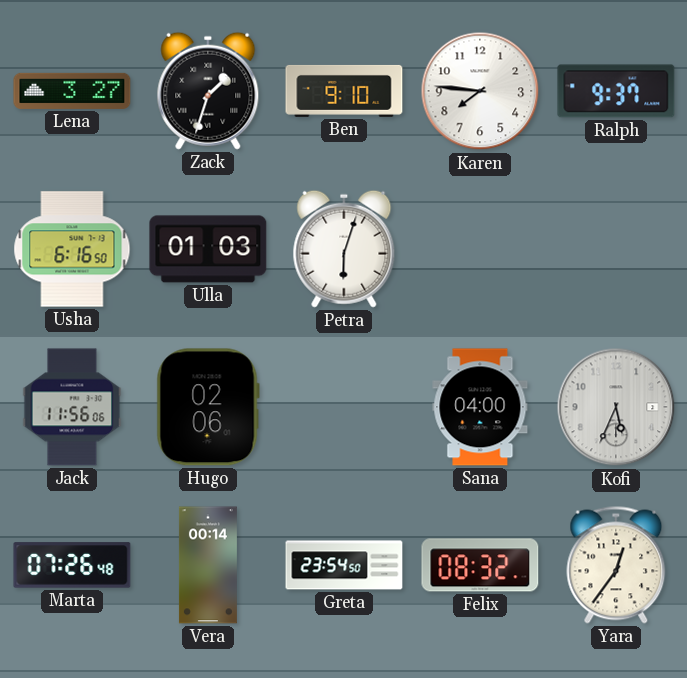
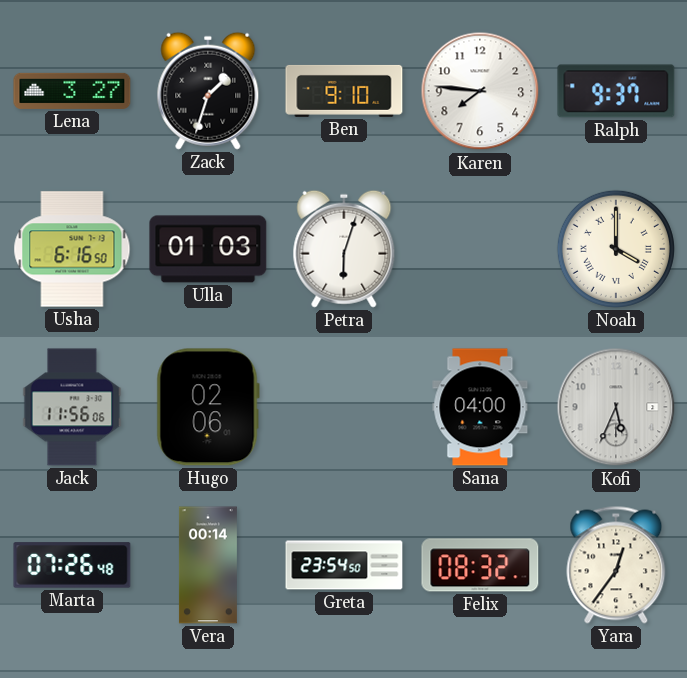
Noah: none -> 4:00 (616, 249)
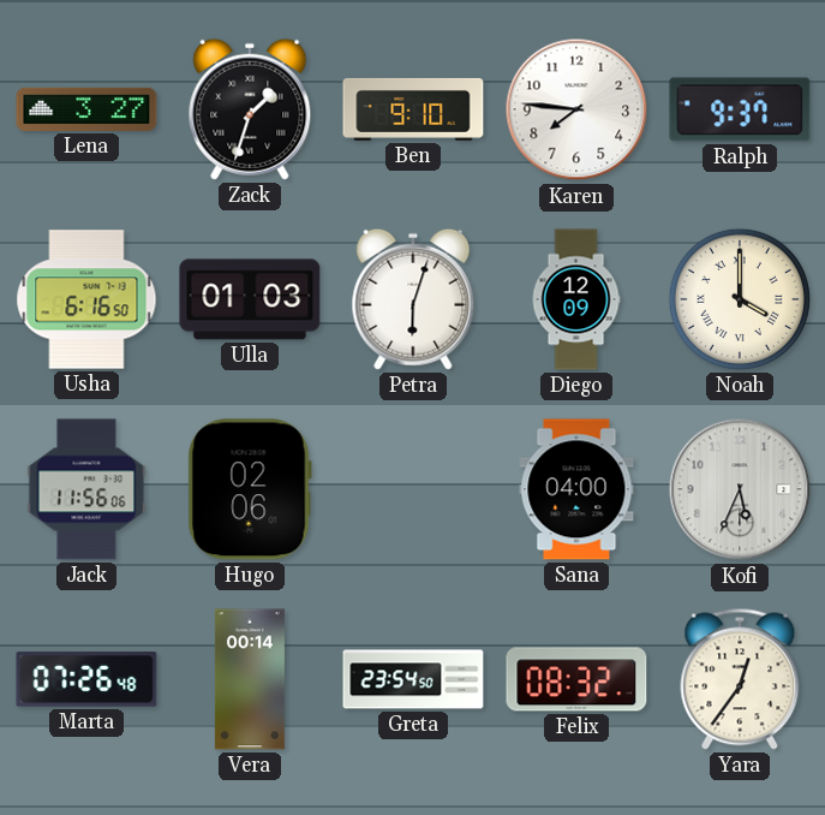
Diego: none -> 12:09 (576, 299)
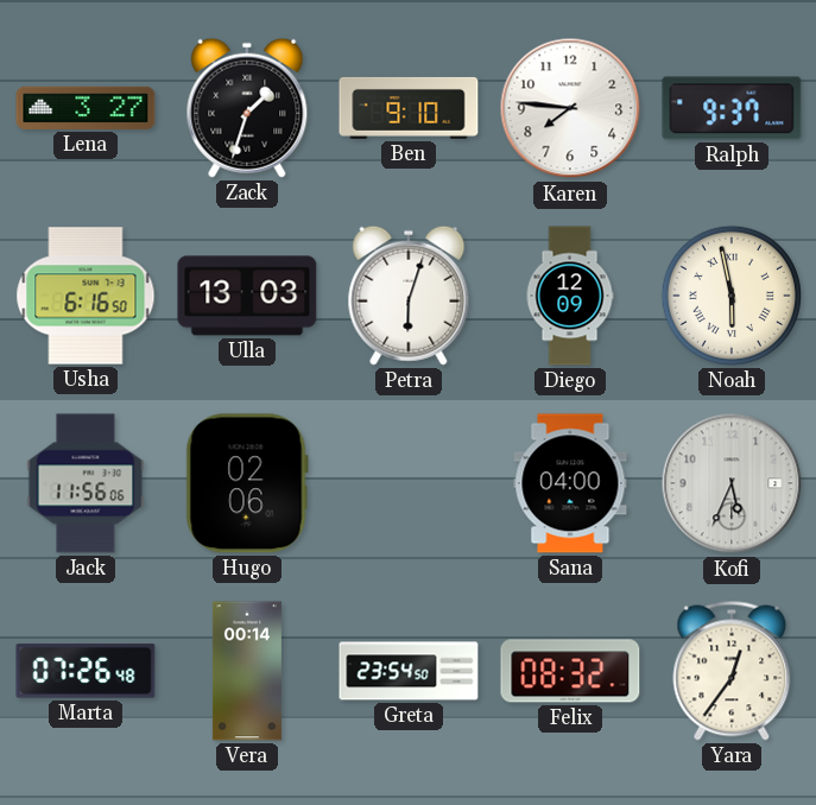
Ulla: 01:03 -> 13:03 (247, 296)
Noah: 4:00 -> 5:58 (732, 296)
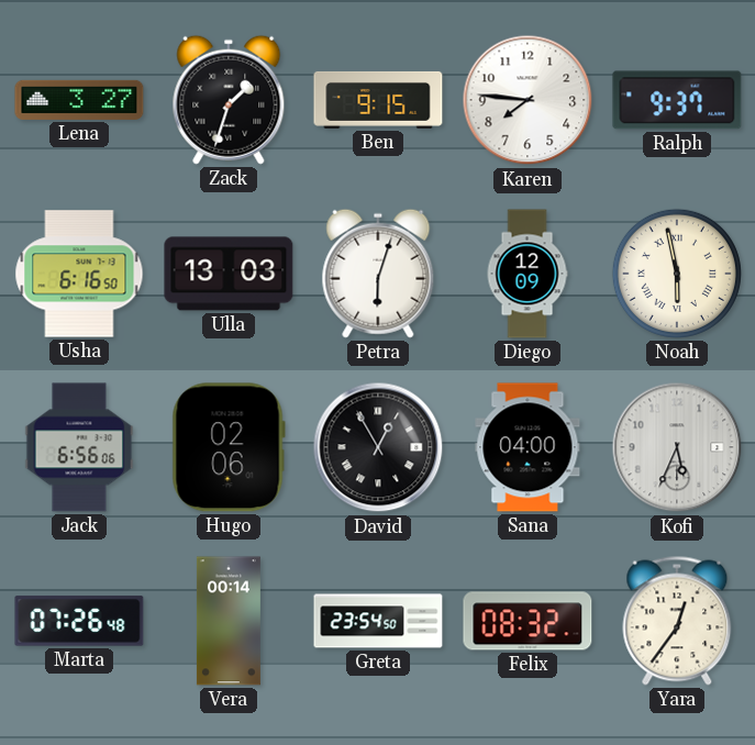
Ben: 9:10 -> 9:15 (378, 100)
Jack: 11:56 -> 6:56 (79, 447)
David: none -> 12:55 (378, 447)
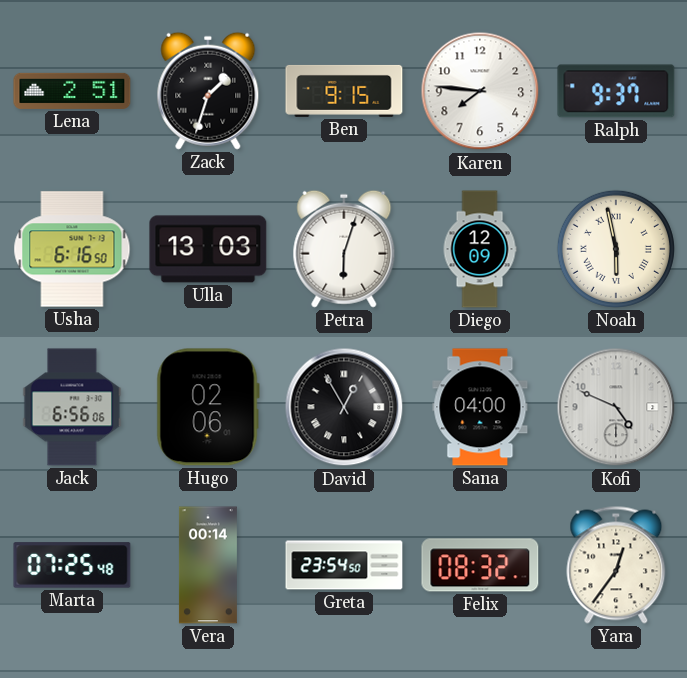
Lena: 3:27 -> 2:51 (72, 91)
Kofi: 5:34 -> 4:49 (616, 407)
Marta: 07:26 -> 07:25 (72, 565)
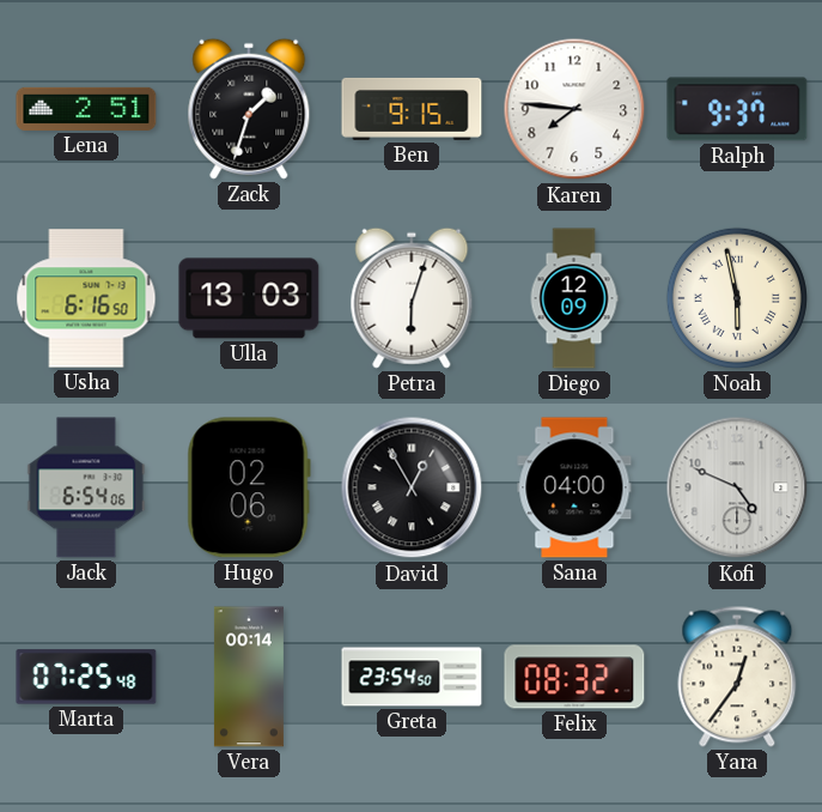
Jack: 6:56 -> 6:54 (86, 487)
